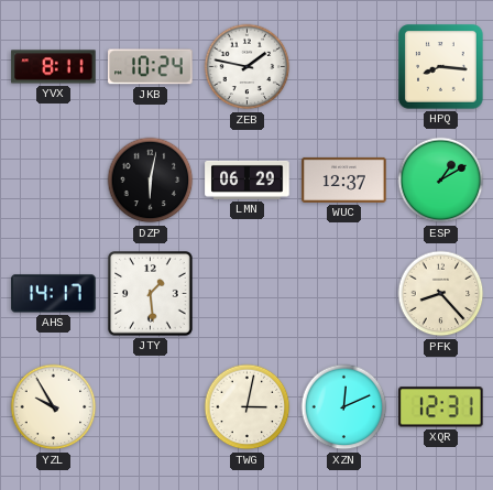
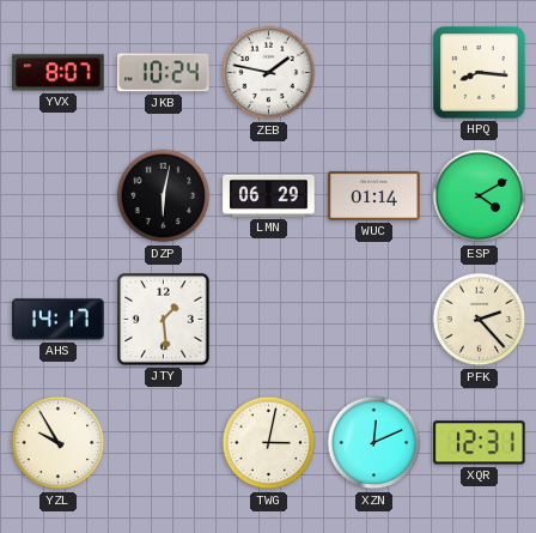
YVX: 8:11 -> 8:07 (59, 73)
WUC: 12:37 -> 01:14 (374, 195)
ESP: 1:10 -> 4:10 (480, 196)
PFK: 8:23 -> 2:23 (480, 320)
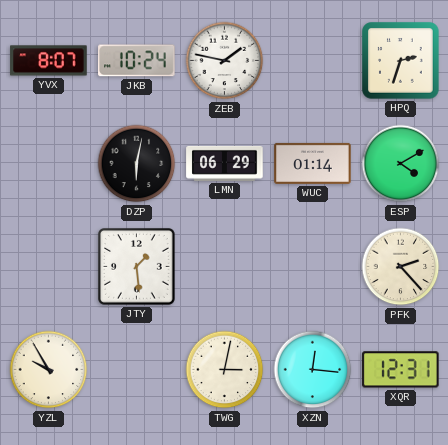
HPQ: 8:16 -> 2:33 (401, 61)
AHS: 14:17 -> none (59, 320)
XZN: 12:11 -> 12:16 (313, 370)
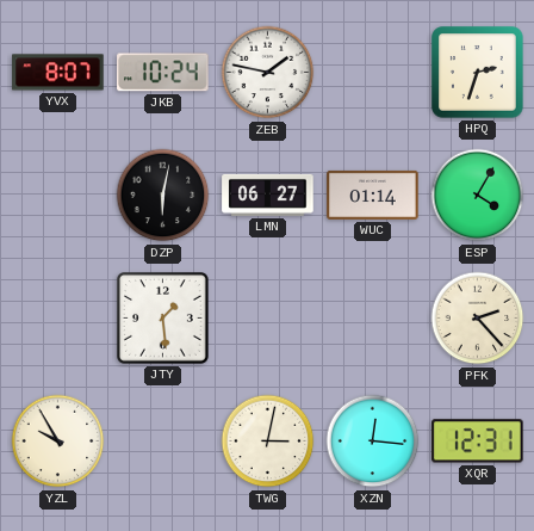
LMN: 06:29 -> 06:27 (268, 195)
ESP: 4:10 -> 4:05 (478, 196)
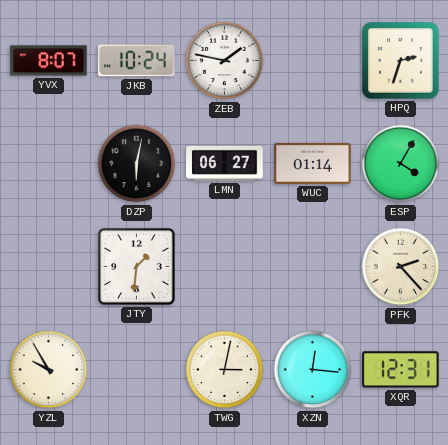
JTY: 1:29 -> 1:31 (137, 267)
